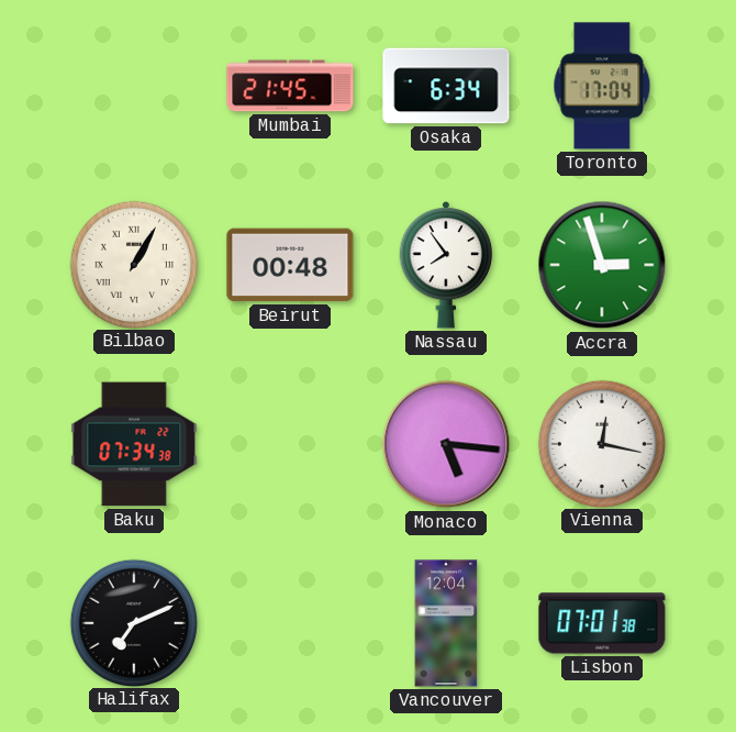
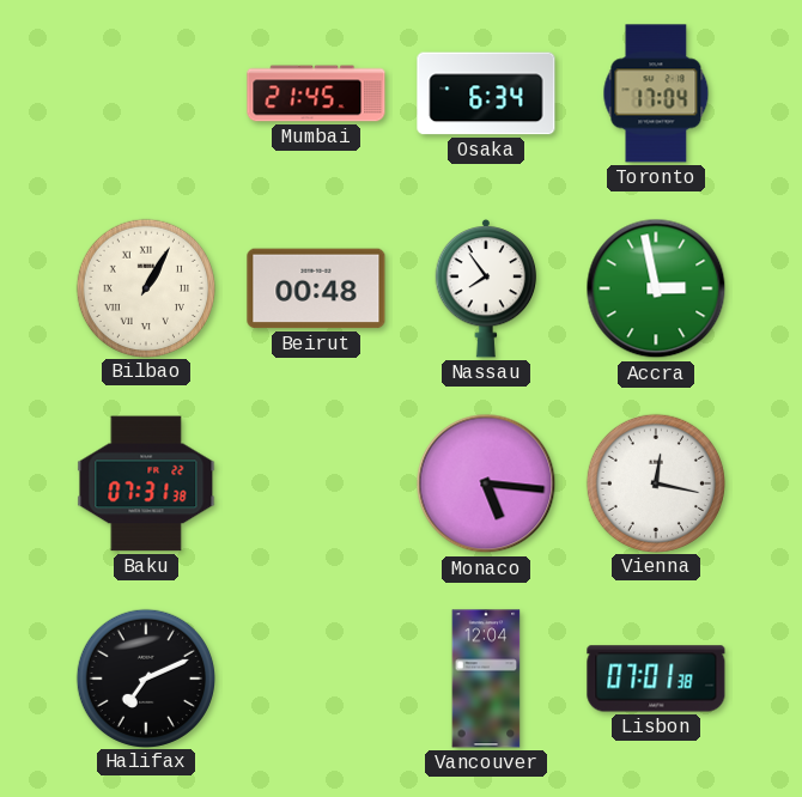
Accra: 2:57 -> 2:58 (656, 288)
Baku: 07:34 -> 07:31 (146, 483)
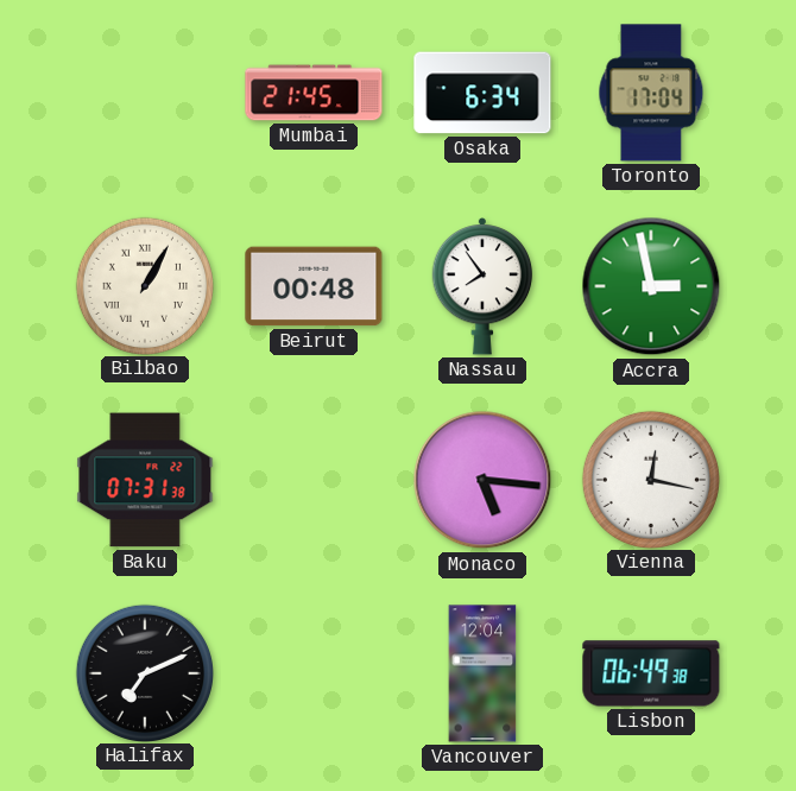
Lisbon: 07:01 -> 06:49 (651, 673)
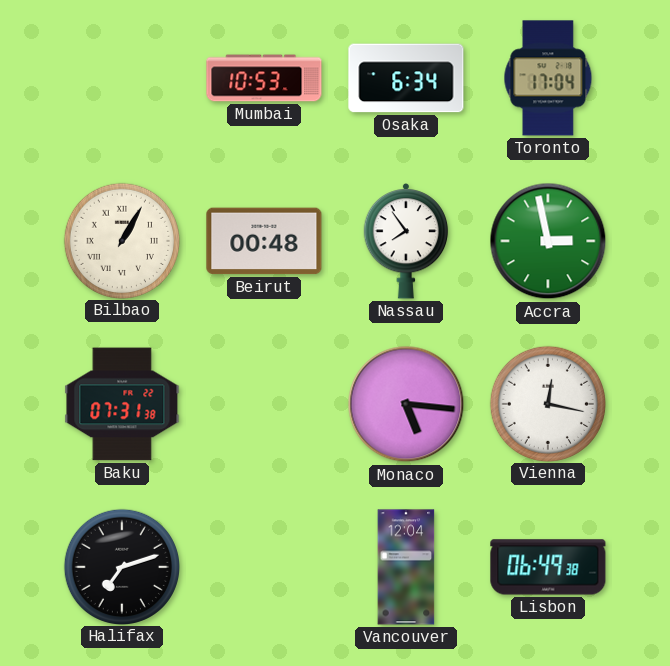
Mumbai: 21:45 -> 10:53 (264, 78)
Halifax: 7:11 -> 7:12 (121, 566)
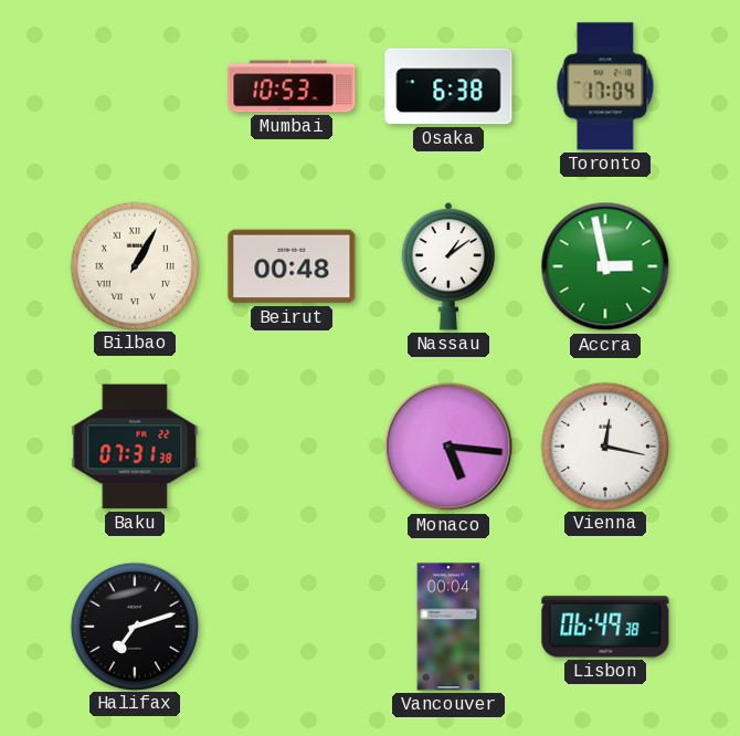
Osaka: 6:34 -> 6:38 (448, 86)
Nassau: 7:54 -> 1:09 (448, 266)
Vancouver: 12:04 -> 00:04 (448, 627)
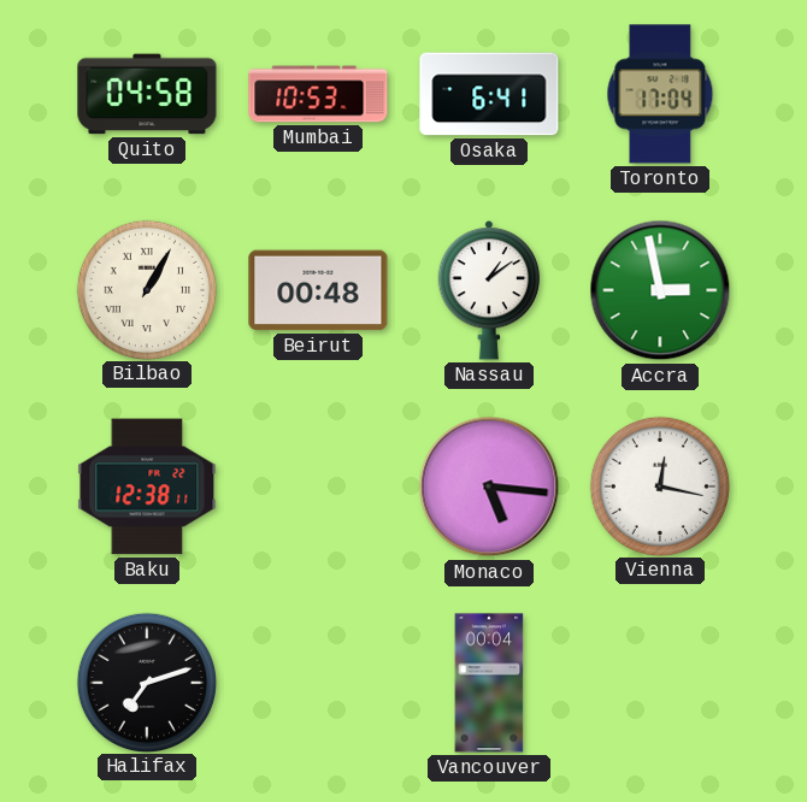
Quito: none -> 04:58 (147, 94)
Osaka: 6:38 -> 6:41 (489, 94)
Baku: 07:31 -> 12:38 (147, 486)
Lisbon: 06:49 -> none (605, 627)
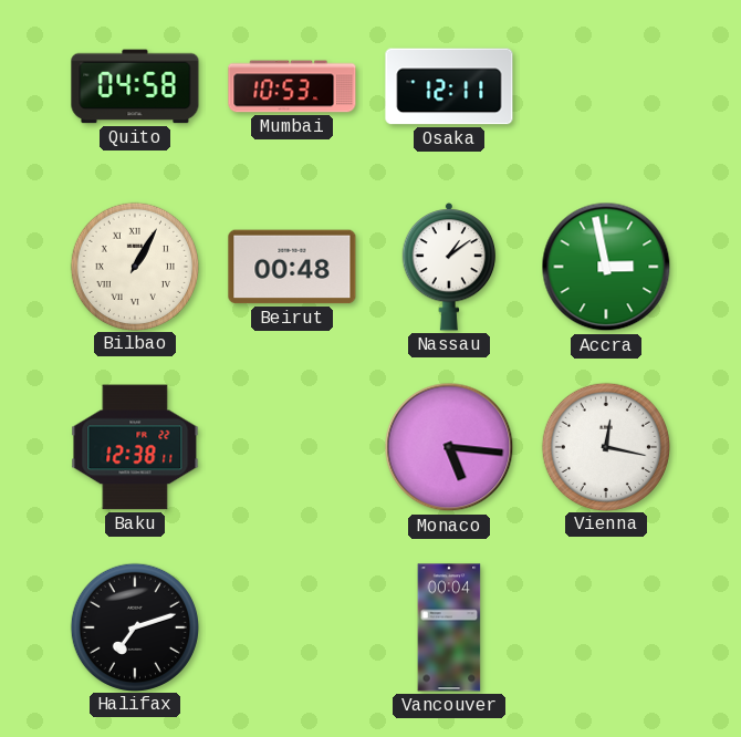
Osaka: 6:41 -> 12:11 (449, 86)
Toronto: 17:04 -> none (660, 94)
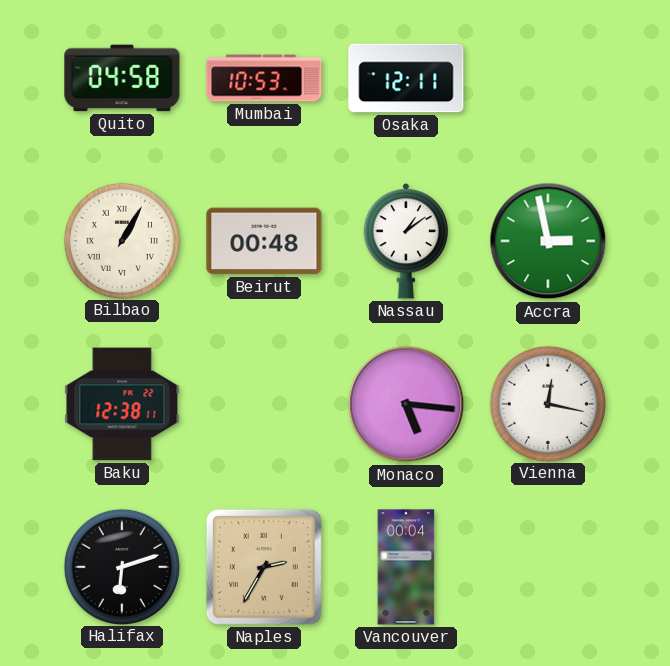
Halifax: 7:12 -> 6:12 (121, 566)
Naples: none -> 2:35 (264, 567)
